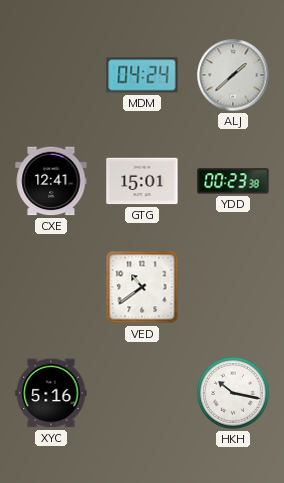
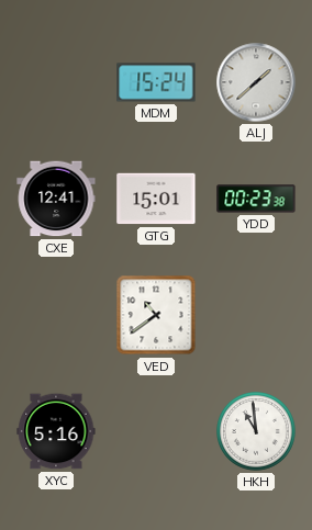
MDM: 04:24 -> 15:24 (156, 82)
HKH: 10:17 -> 10:59 (257, 432)
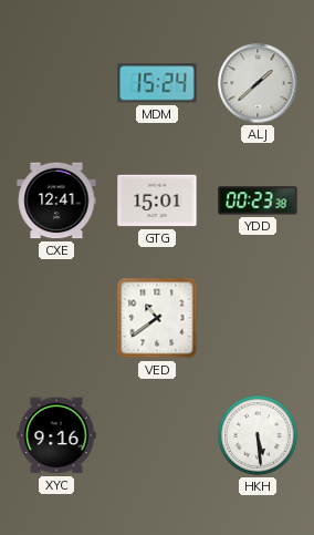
XYC: 5:16 -> 9:16 (56, 435)
HKH: 10:59 -> 5:29 (259, 436)
